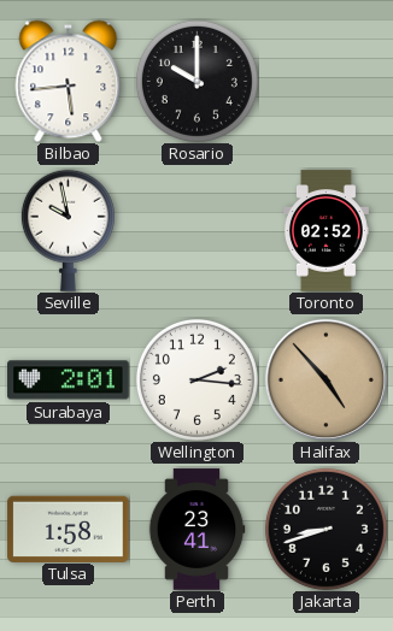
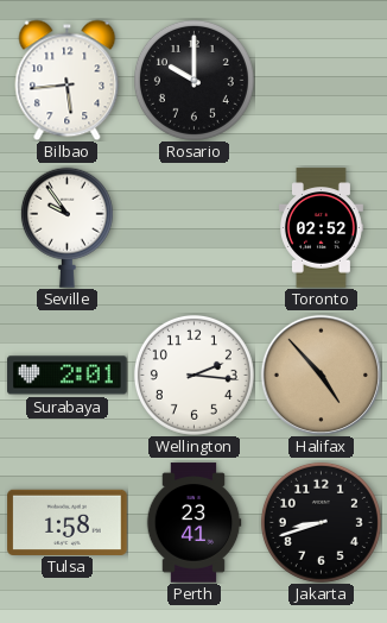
Seville: 9:58 -> 9:54 (66, 227)
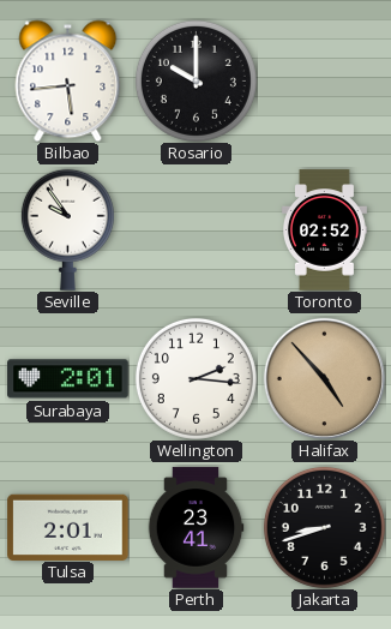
Tulsa: 1:58 -> 2:01 (68, 527)
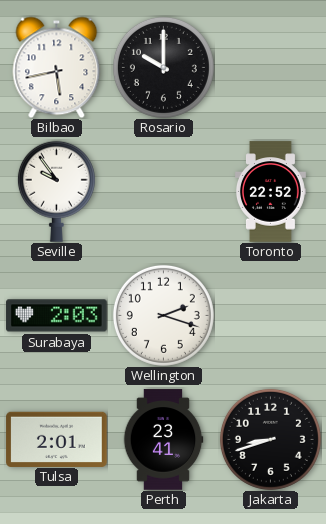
Bilbao: 5:44 -> 5:43 (57, 67)
Toronto: 02:52 -> 22:52 (270, 192)
Surabaya: 2:01 -> 2:03 (57, 316)
Wellington: 2:16 -> 2:18 (163, 315)
Halifax: 4:53 -> none (324, 378)
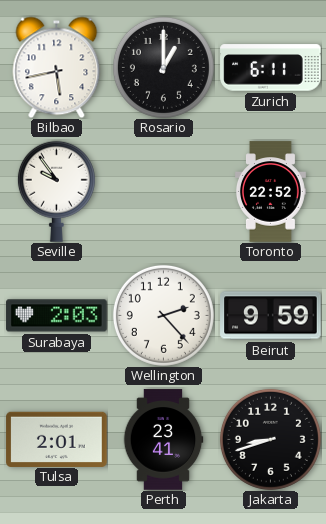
Rosario: 10:00 -> 1:00 (163, 67)
Zurich: none -> 6:11 (271, 68)
Wellington: 2:18 -> 2:23 (163, 315)
Beirut: none -> 9:59 (271, 316)
